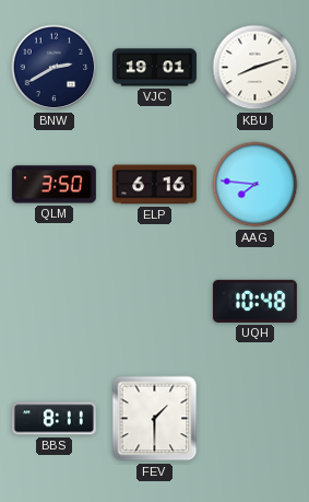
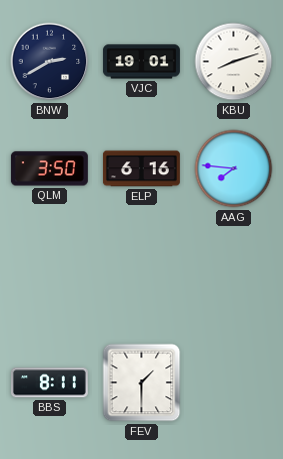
UQH: 10:48 -> none (254, 301)
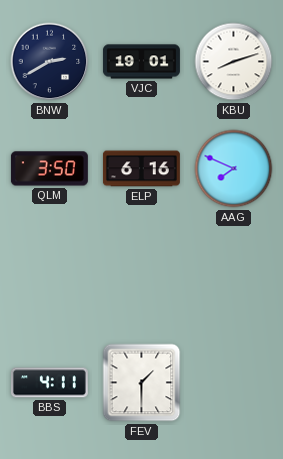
AAG: 7:46 -> 7:49 (234, 169)
BBS: 8:11 -> 4:11 (49, 383)
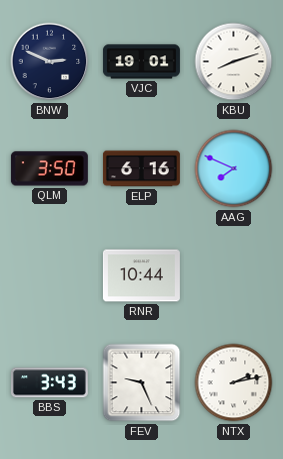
BNW: 2:40 -> 2:49 (50, 62)
RNR: none -> 10:44 (141, 276)
BBS: 4:11 -> 3:43 (49, 383)
FEV: 1:30 -> 9:26 (142, 383)
NTX: none -> 2:13 (234, 383)
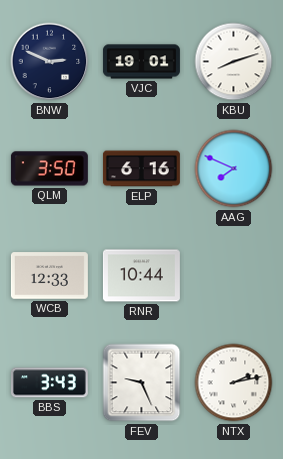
WCB: none -> 12:33 (49, 276)
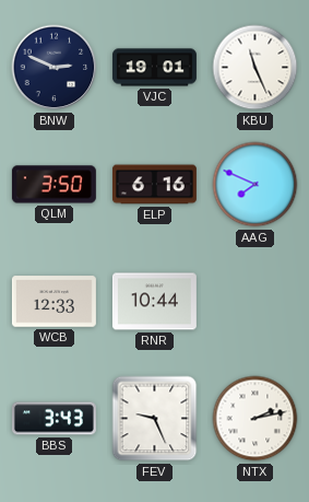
KBU: 8:12 -> 11:26 (255, 68)
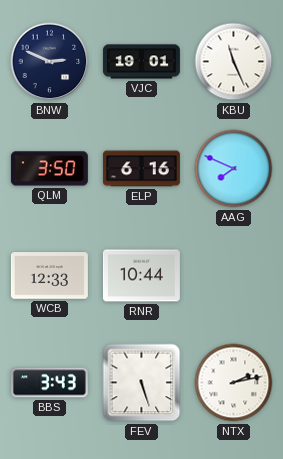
FEV: 9:26 -> 5:27 (142, 383)
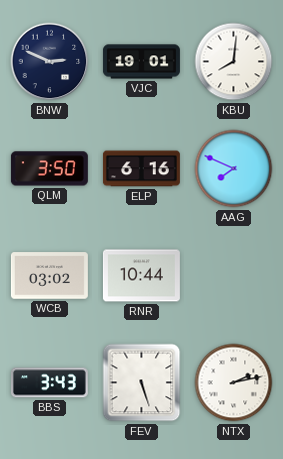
KBU: 11:26 -> 8:01 (234, 62)
WCB: 12:33 -> 03:02 (49, 276)
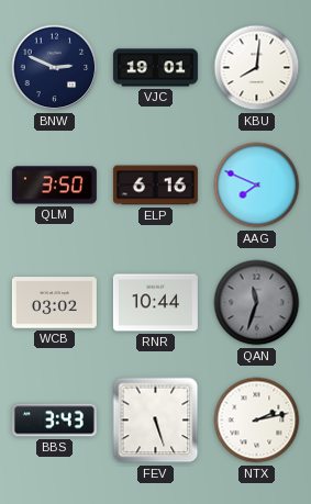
QAN: none -> 11:33 (257, 303)
